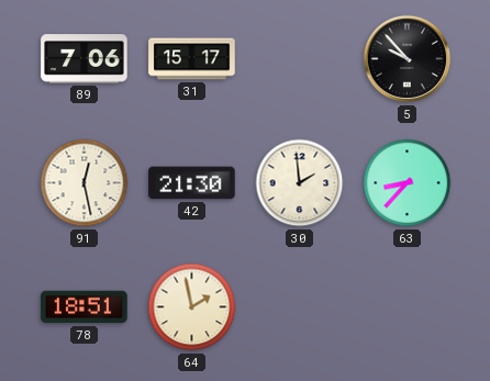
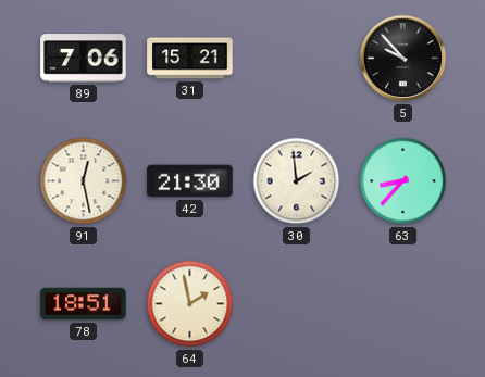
31: 15:17 -> 15:21 (190, 59)
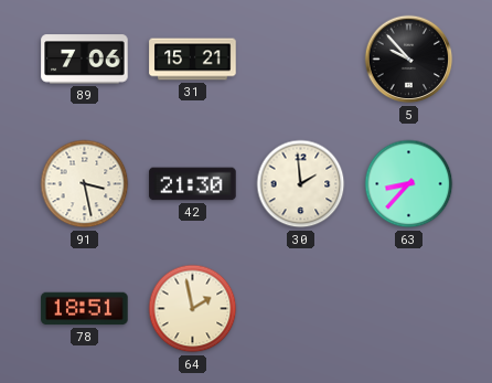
91: 12:28 -> 3:28 (85, 184)
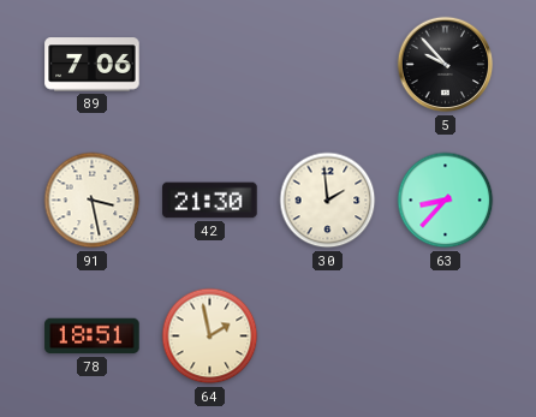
31: 15:21 -> none (193, 60)
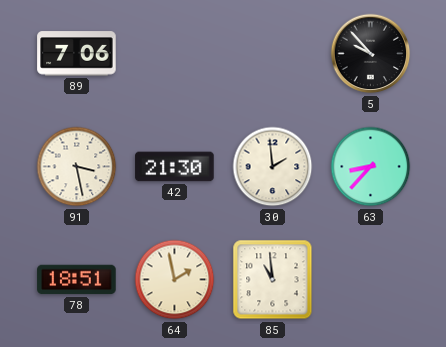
85: none -> 10:59 (273, 280)
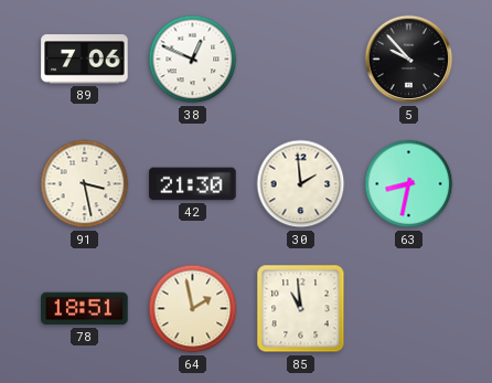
38: none -> 12:49 (193, 60)
63: 8:37 -> 8:32 (409, 184)
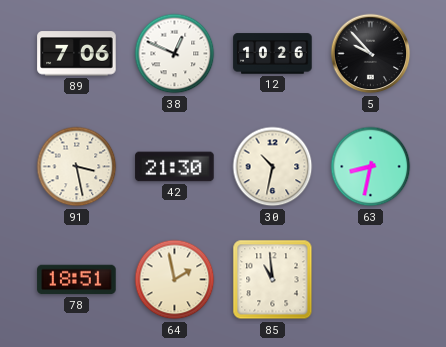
12: none -> 10:26 (273, 54)
30: 1:59 -> 10:32 (273, 167)
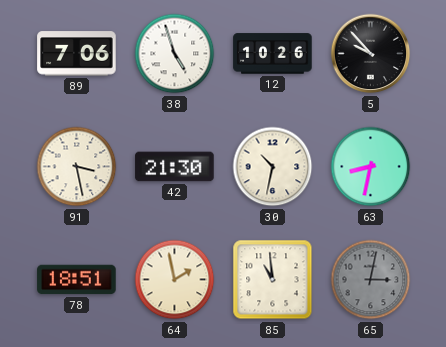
38: 12:49 -> 4:57 (175, 54)
65: none -> 3:02 (371, 280)
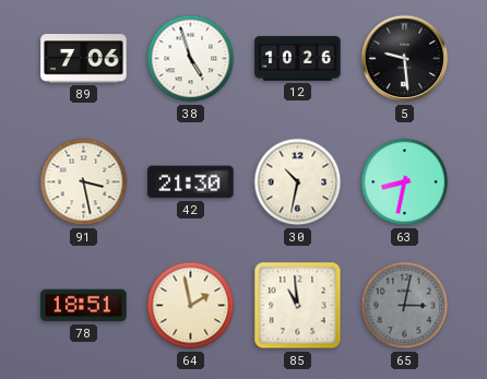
5: 9:53 -> 9:29 (405, 59)
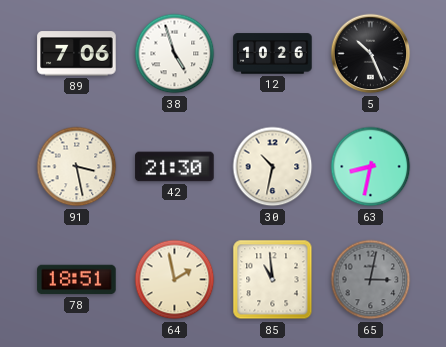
5: 9:29 -> 10:26 (371, 54)
